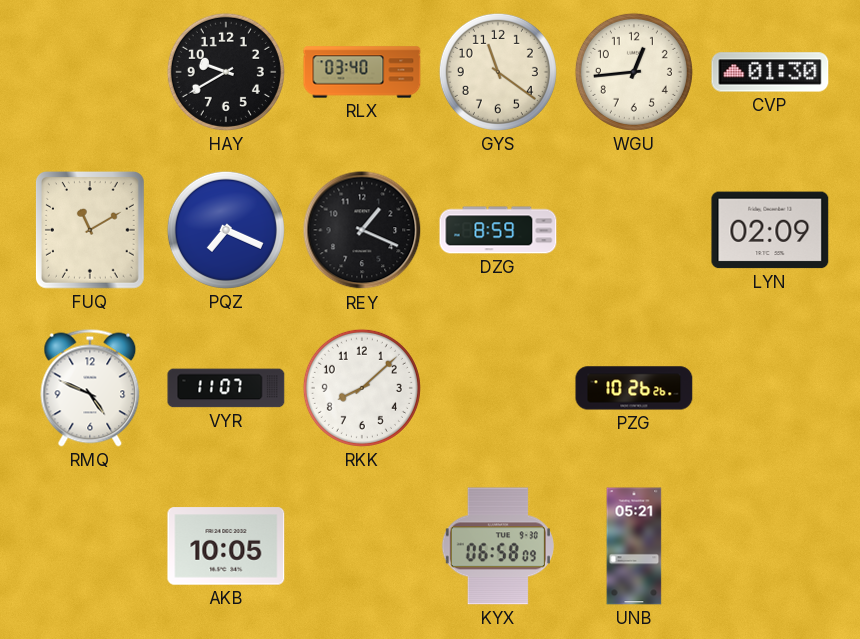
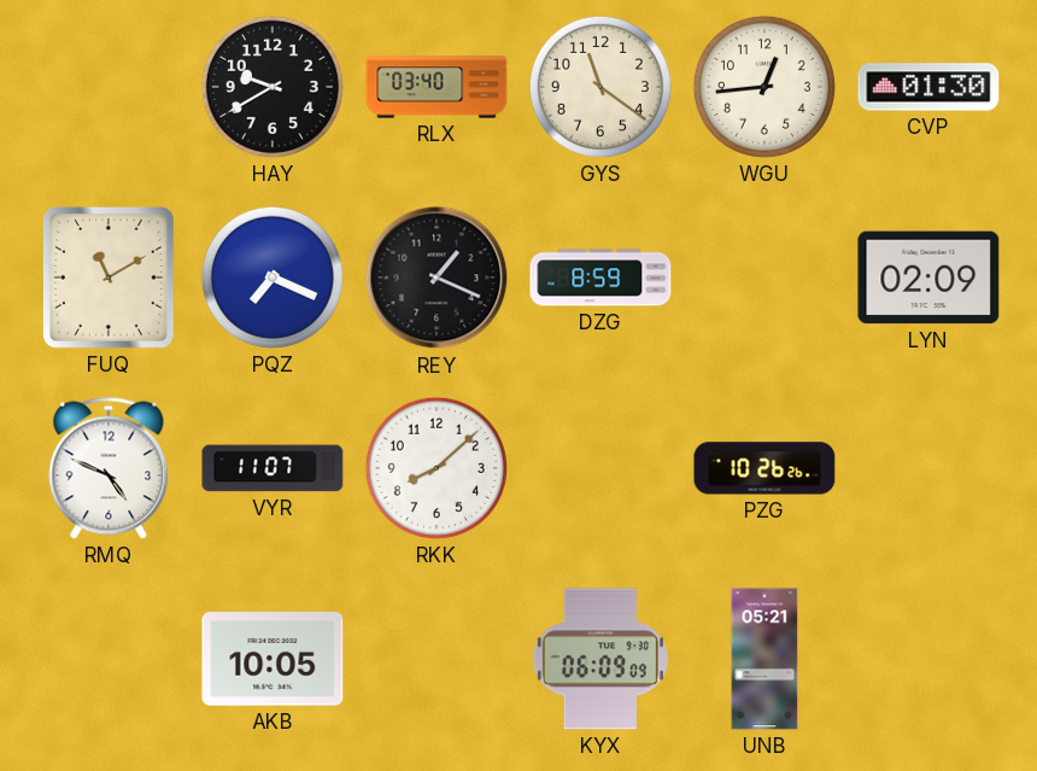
KYX: 06:58 -> 06:09 (600, 659)
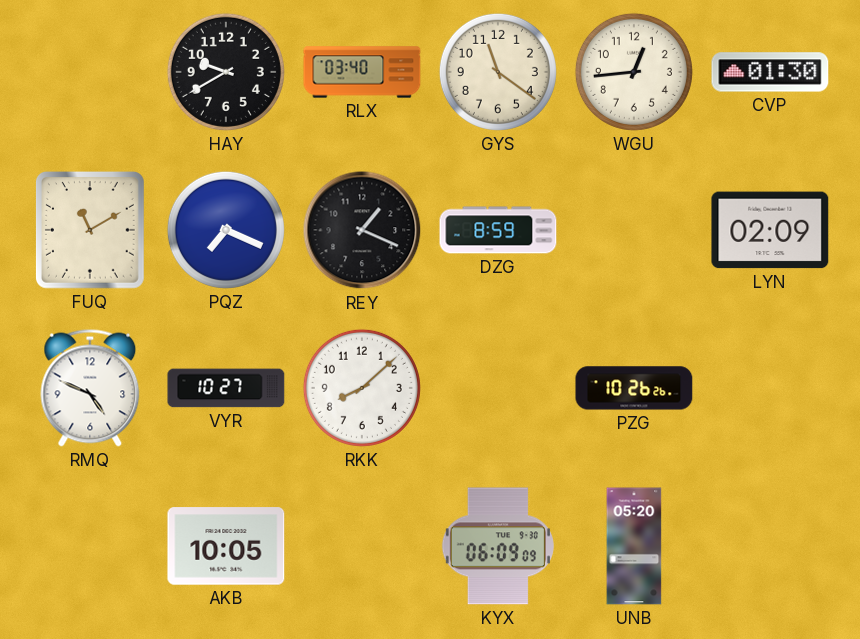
VYR: 11:07 -> 10:27 (226, 388)
UNB: 05:21 -> 05:20 (634, 546)
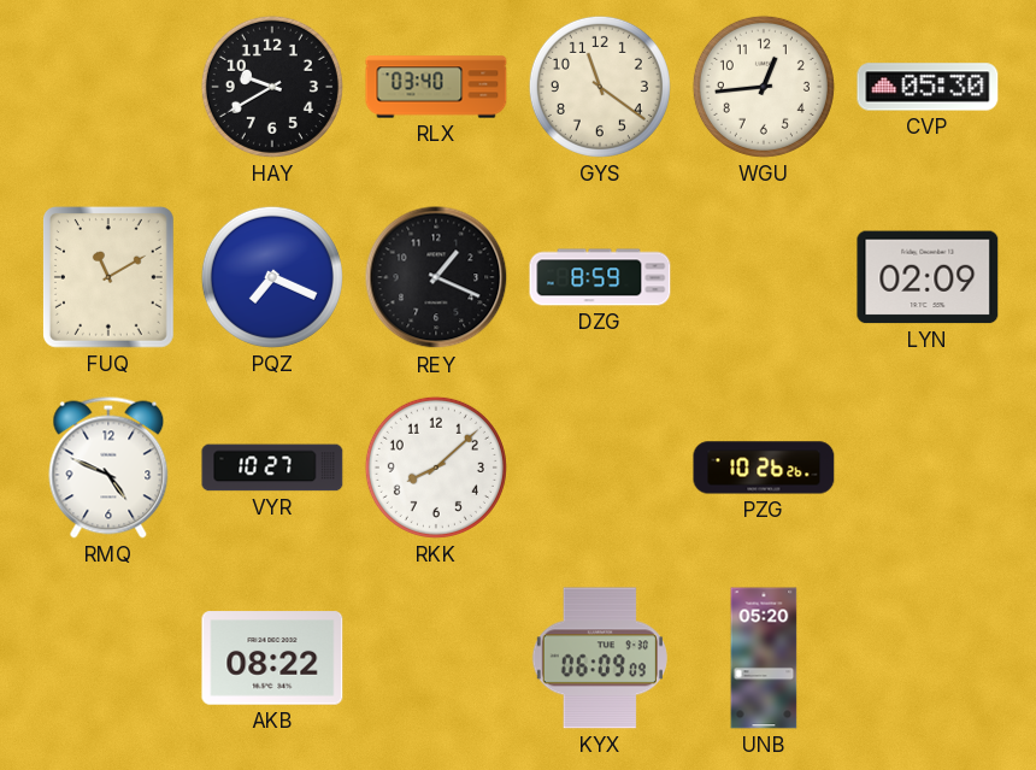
CVP: 01:30 -> 05:30 (928, 87)
AKB: 10:05 -> 08:22 (272, 658)
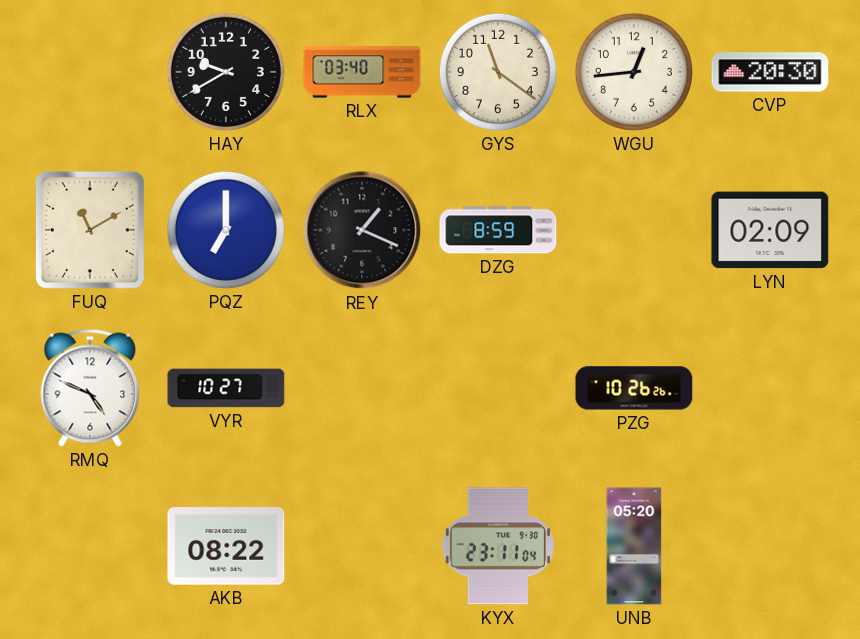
CVP: 05:30 -> 20:30 (770, 72)
PQZ: 7:19 -> 7:00 (226, 230)
RKK: 8:08 -> none (436, 468)
KYX: 06:09 -> 23:11 (498, 546)
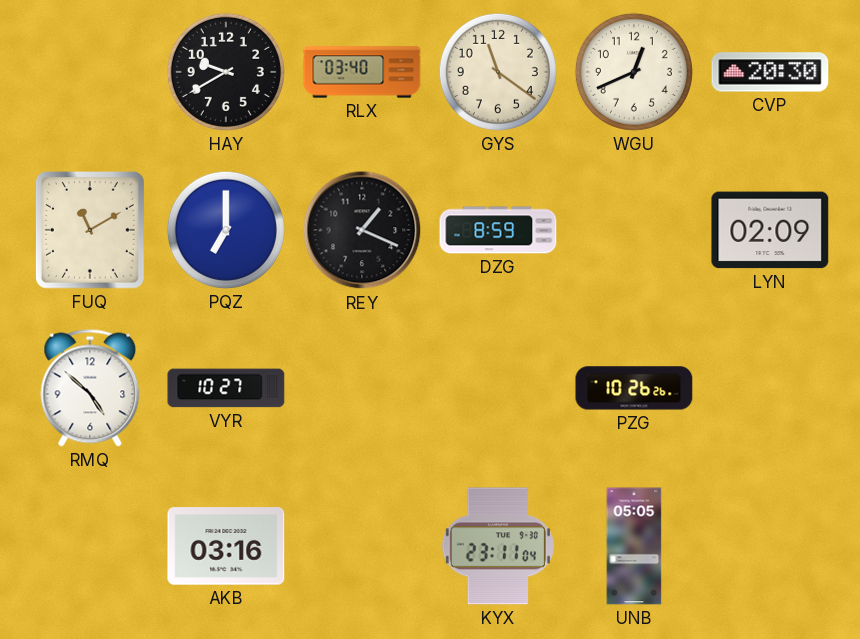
WGU: 12:44 -> 12:41 (634, 72)
RMQ: 4:49 -> 4:52 (90, 388)
AKB: 08:22 -> 03:16 (226, 546)
UNB: 05:20 -> 05:05 (634, 546)
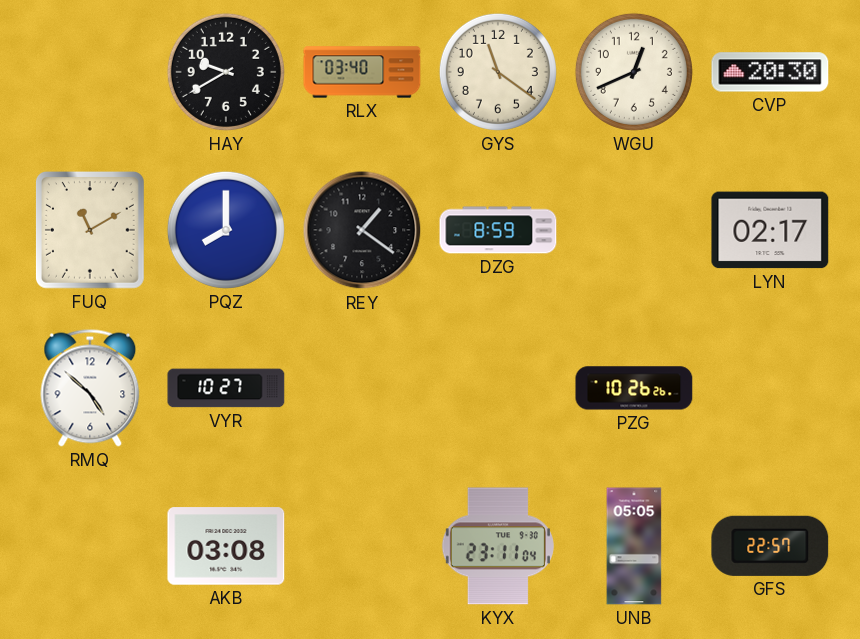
PQZ: 7:00 -> 8:00 (226, 230)
REY: 1:19 -> 1:21 (362, 230)
LYN: 02:09 -> 02:17 (770, 230)
AKB: 03:16 -> 03:08 (226, 546)
GFS: none -> 22:57 (770, 546)
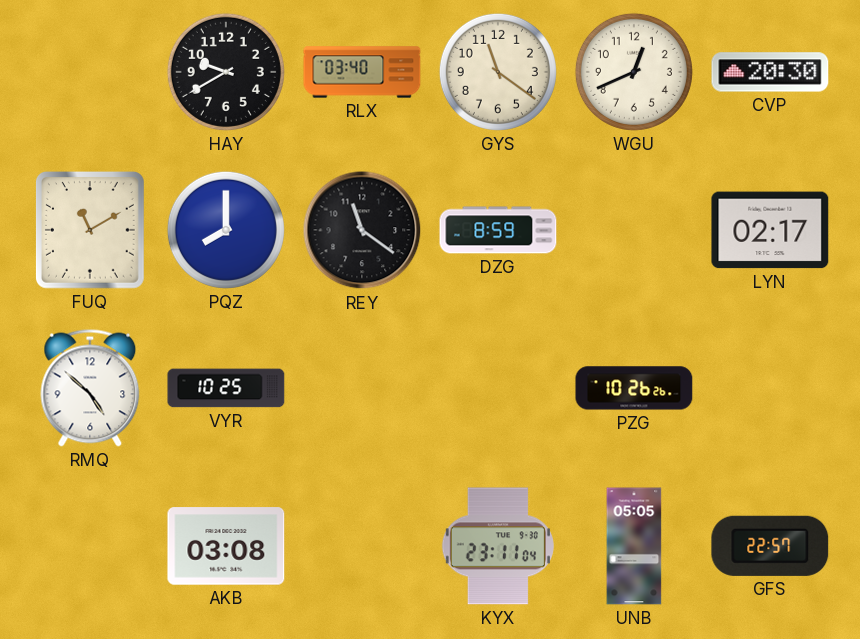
REY: 1:21 -> 11:21 (362, 230)
VYR: 10:27 -> 10:25 (226, 388)
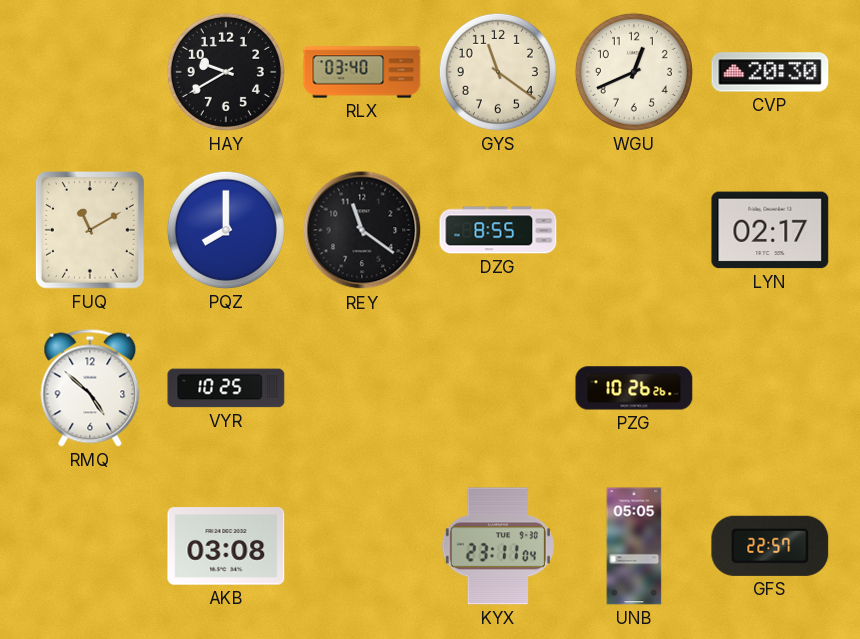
DZG: 8:59 -> 8:55 (498, 230)
